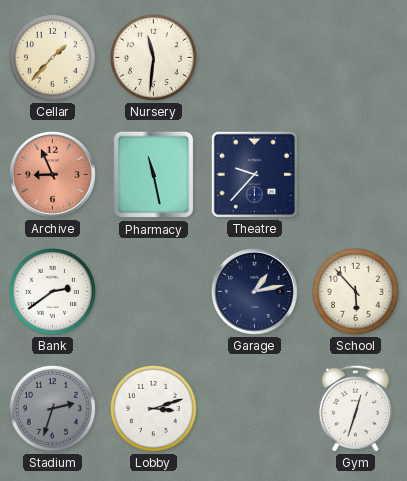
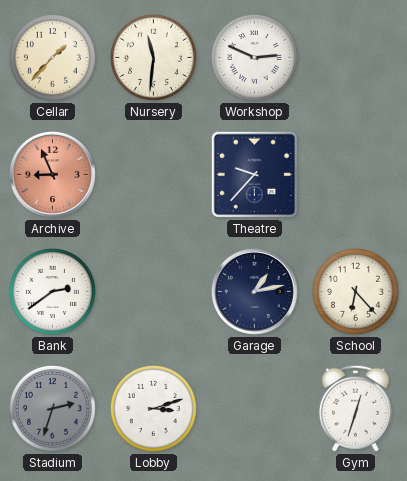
Workshop: none -> 2:49 (254, 57)
Pharmacy: 11:28 -> none (154, 175)
School: 5:53 -> 6:23 (355, 291)
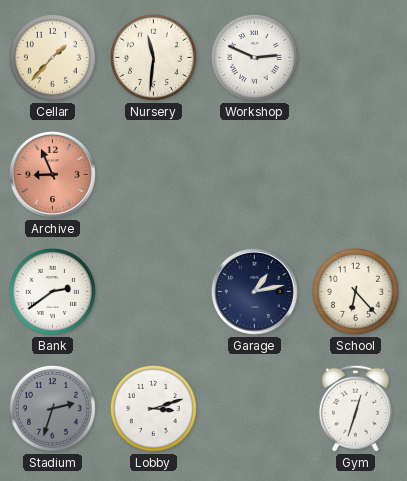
Theatre: 9:37 -> none (254, 174)
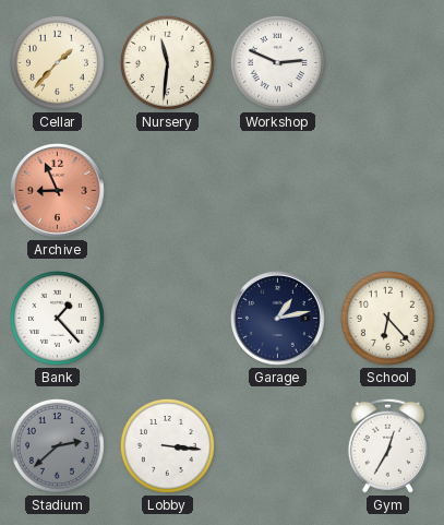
Bank: 2:39 -> 1:23 (57, 318)
Stadium: 2:33 -> 2:38 (57, 445)
Lobby: 3:12 -> 3:16 (167, 445)
Gym: 12:33 -> 12:35 (387, 445)
